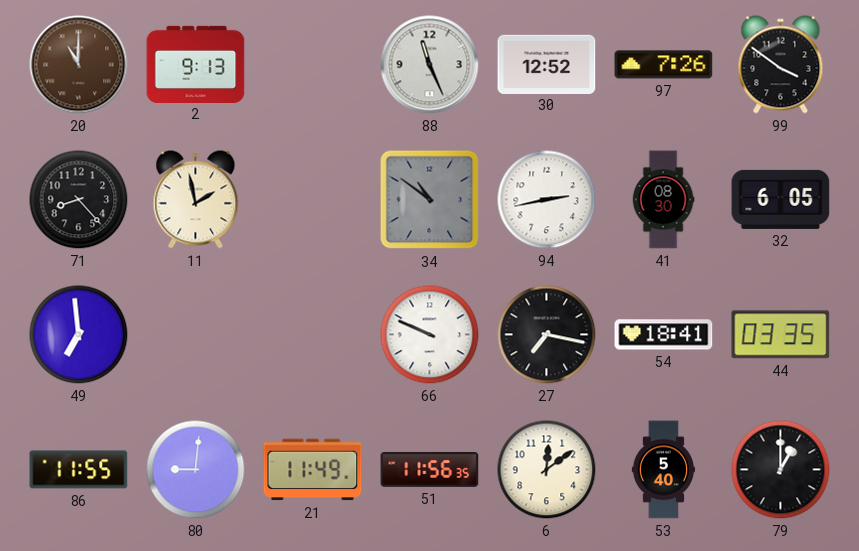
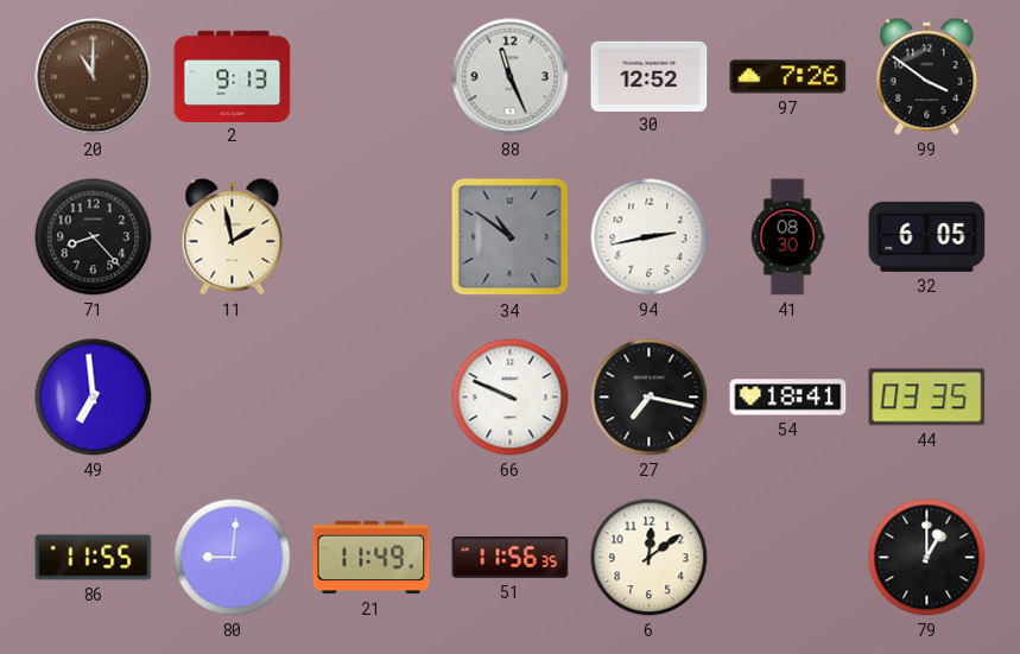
53: 5:40 -> none (663, 470)
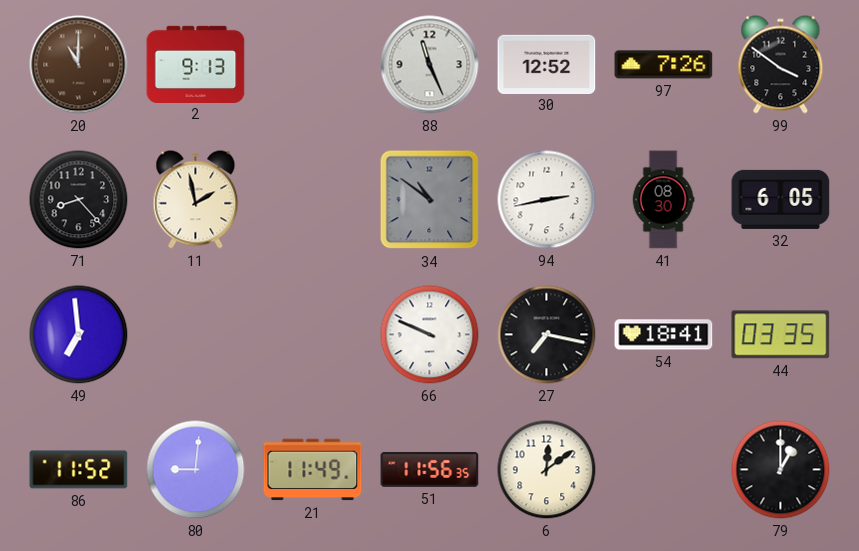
86: 11:55 -> 11:52 (79, 470)
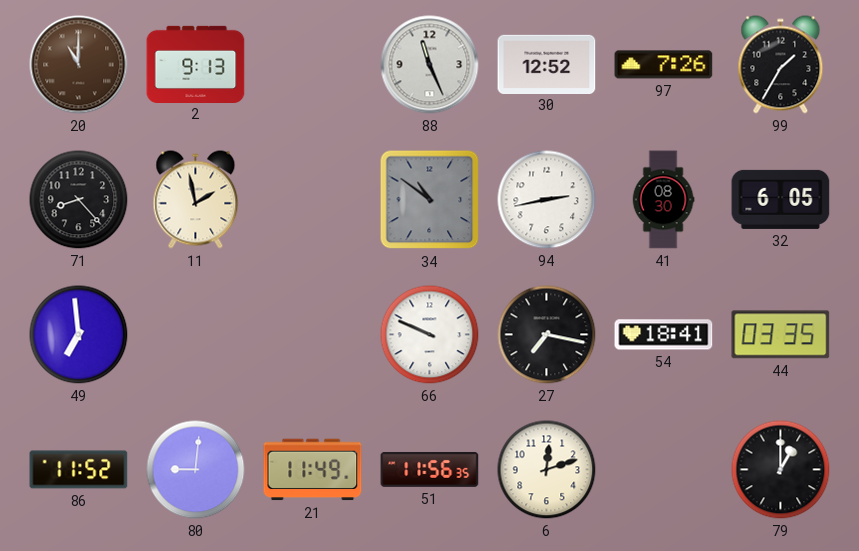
99: 3:51 -> 1:35 (781, 65)
6: 12:09 -> 12:12 (547, 470)
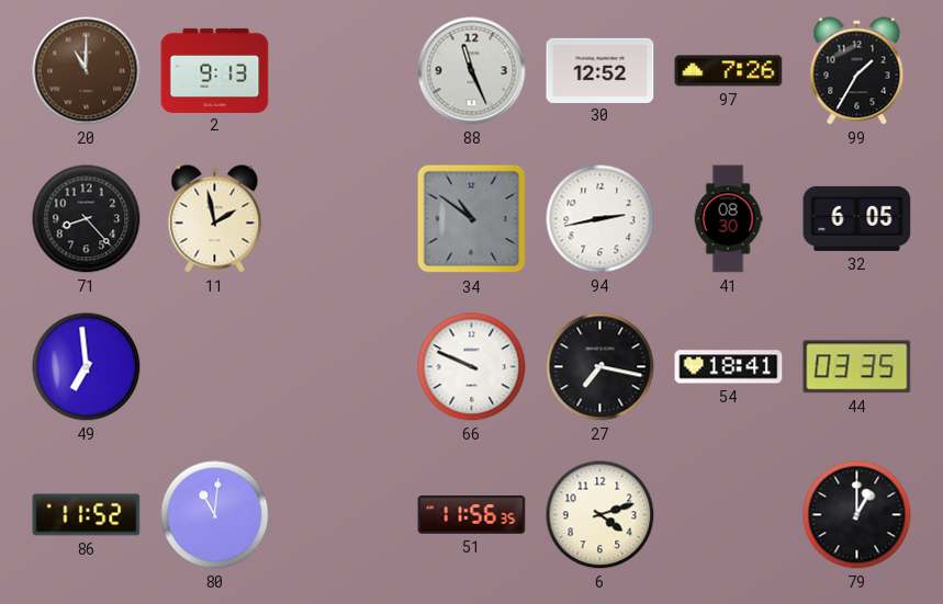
80: 9:01 -> 11:01 (215, 515)
21: 11:49 -> none (313, 470)
6: 12:12 -> 4:12 (600, 515)
